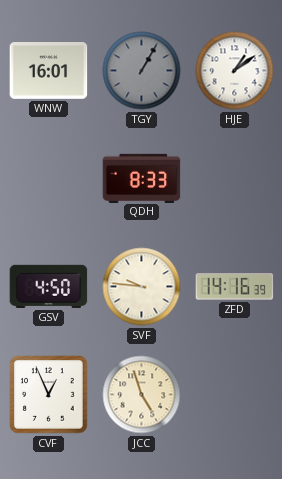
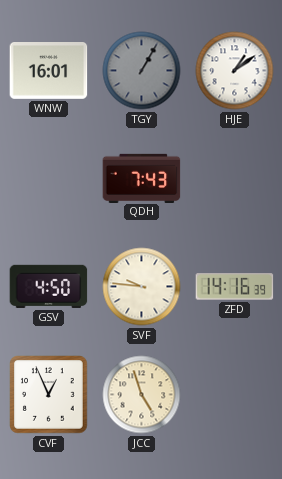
QDH: 8:33 -> 7:43 (142, 178)
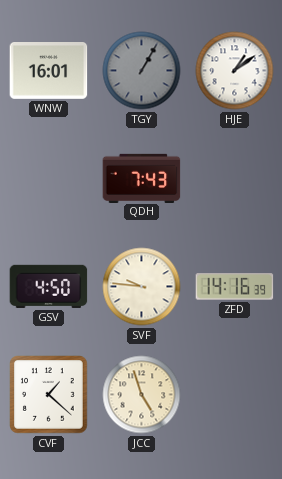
CVF: 12:56 -> 1:22 (49, 395)
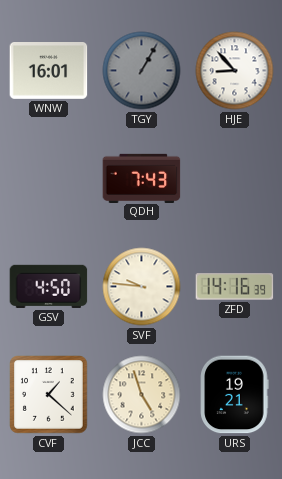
HJE: 1:09 -> 8:53 (235, 71)
URS: none -> 19:21 (235, 395)
